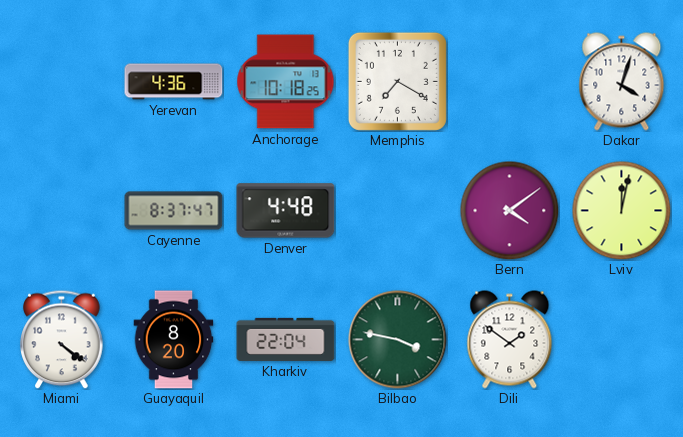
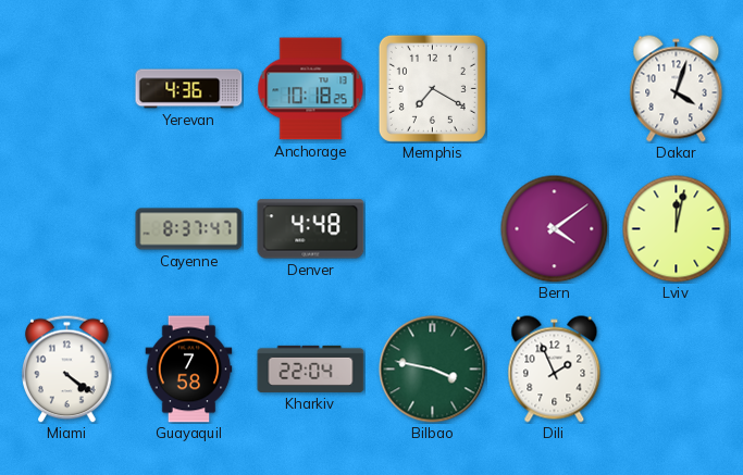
Guayaquil: 8:20 -> 7:58 (189, 370)
Dili: 1:51 -> 1:56 (555, 370)
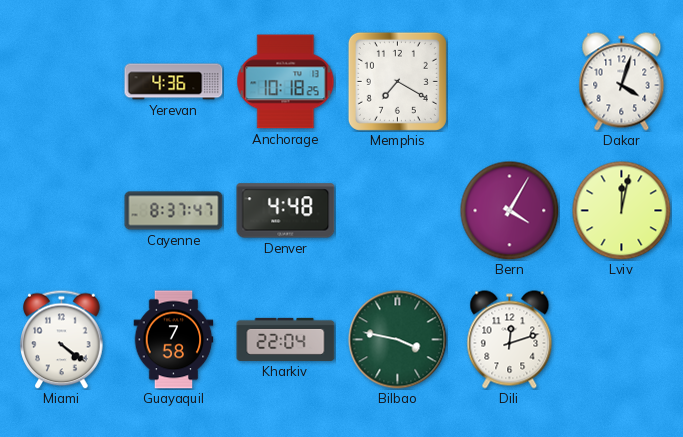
Bern: 4:09 -> 4:05 (510, 211)
Dili: 1:56 -> 12:12 (510, 340)
